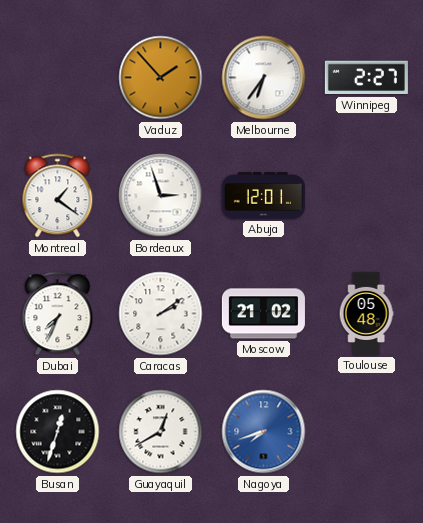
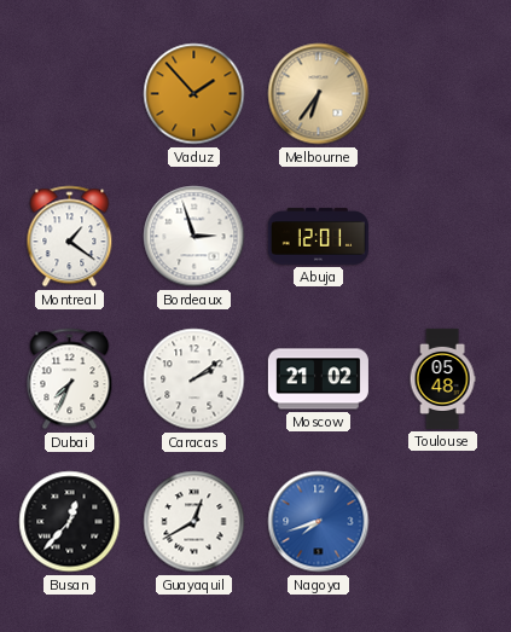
Melbourne dial: white -> champagne (319, 94)
Winnipeg: 2:27 -> none (366, 78)
Busan: 12:33 -> 12:37 (70, 522)
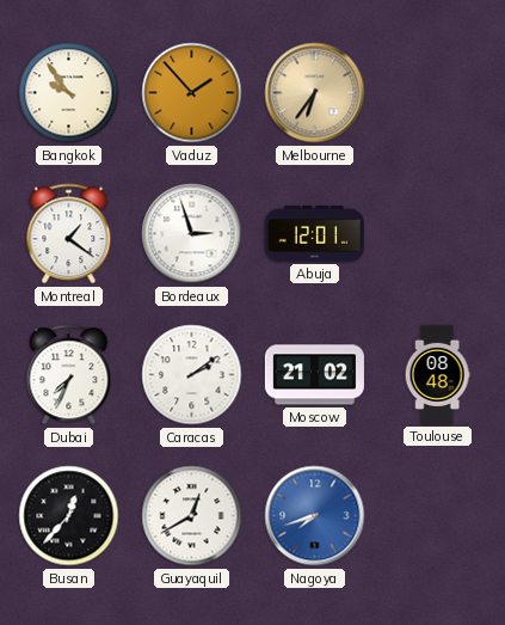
Bangkok: none -> 9:54 (69, 93)
Toulouse: 05:48 -> 08:48 (437, 374)
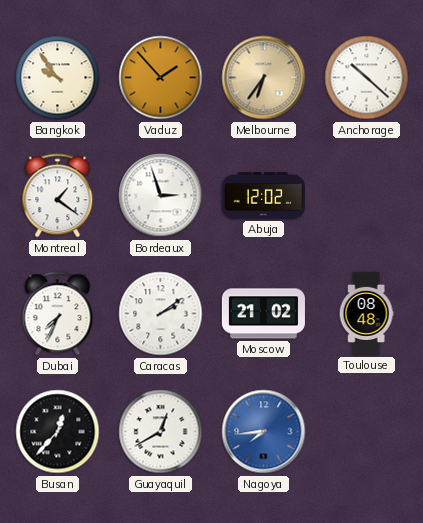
Anchorage: none -> 10:22 (367, 78)
Abuja: 12:01 -> 12:02 (263, 196)
Nagoya: 7:42 -> 7:44 (264, 432)
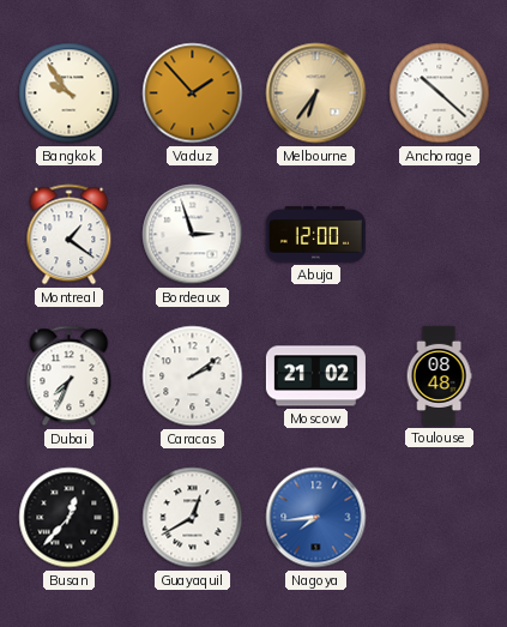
Abuja: 12:02 -> 12:00 (315, 235)
